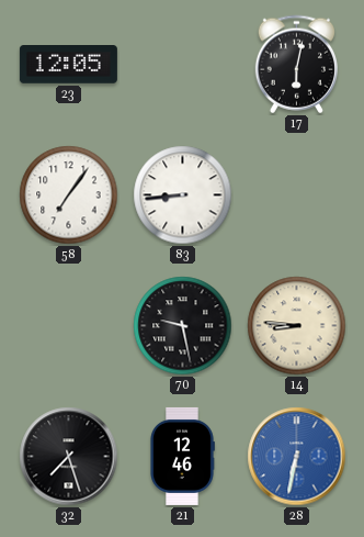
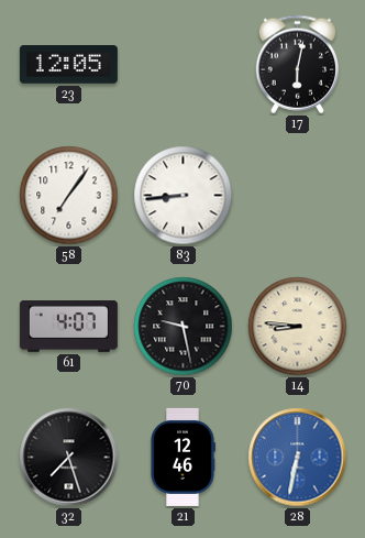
61: none -> 4:07 (68, 327)
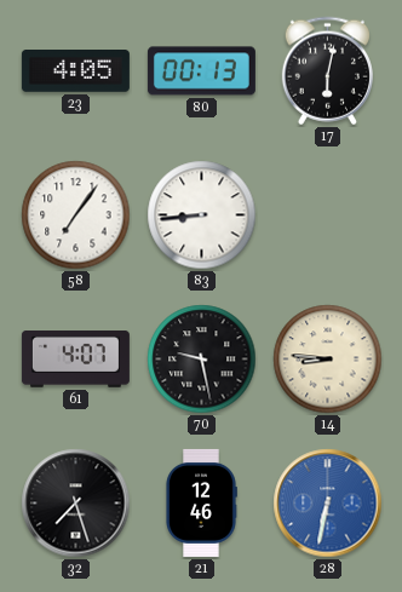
23: 12:05 -> 4:05 (75, 71)
80: none -> 00:13 (201, 71)
